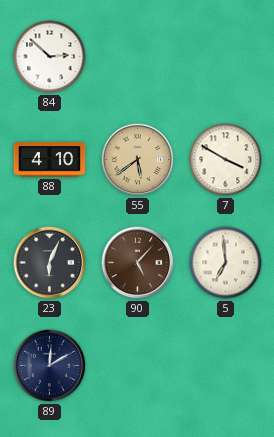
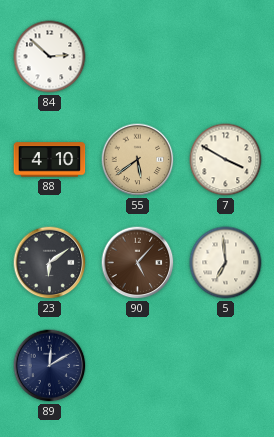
23: 6:04 -> 6:09 (50, 263)
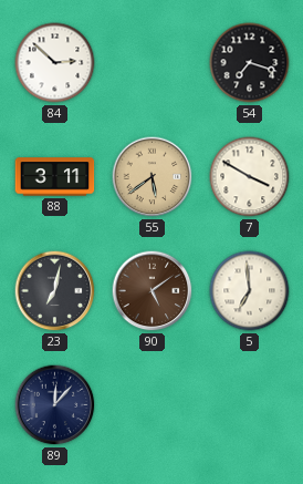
54: none -> 7:18 (250, 63)
88: 4:10 -> 3:11 (55, 177)
23: 6:09 -> 7:02 (55, 291)
90: 5:07 -> 5:09 (153, 291)
89: 12:10 -> 12:07 (55, 405)
